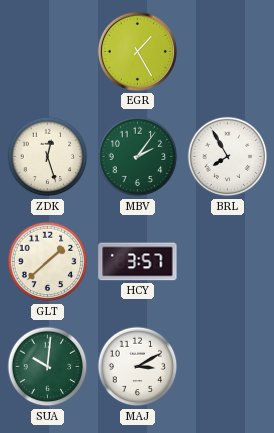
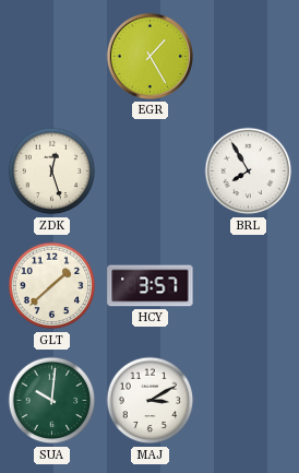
MBV: 2:06 -> none (138, 157)
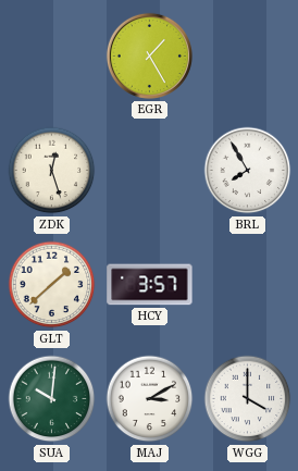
WGG: none -> 4:00 (248, 399)
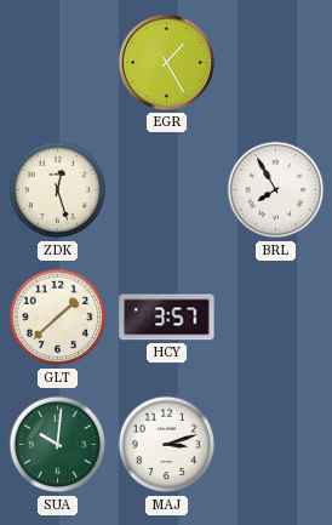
MAJ: 3:10 -> 3:12 (167, 445)
WGG: 4:00 -> none (248, 399)
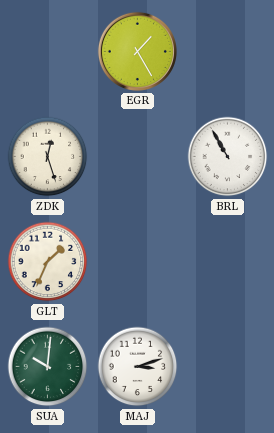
BRL: 7:55 -> 10:55 (228, 157)
GLT: 1:38 -> 1:34 (48, 262)
HCY: 3:57 -> none (167, 318)
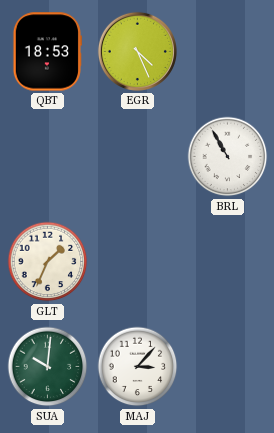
QBT: none -> 18:53 (47, 52)
EGR: 1:25 -> 4:26 (137, 51)
ZDK: 12:27 -> none (48, 157)
MAJ: 3:12 -> 3:07 (138, 367)
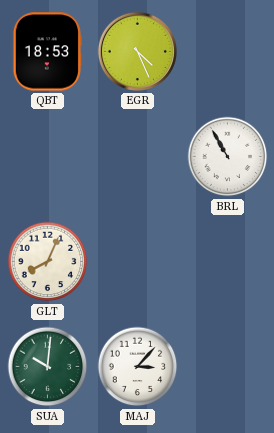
GLT: 1:34 -> 8:04 (48, 262)
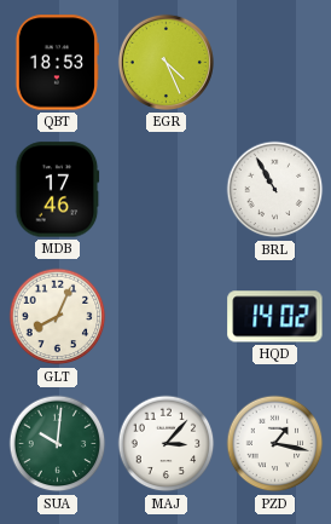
MDB: none -> 17:46 (58, 190)
HQD: none -> 14:02 (275, 317)
PZD: none -> 1:17 (275, 444)
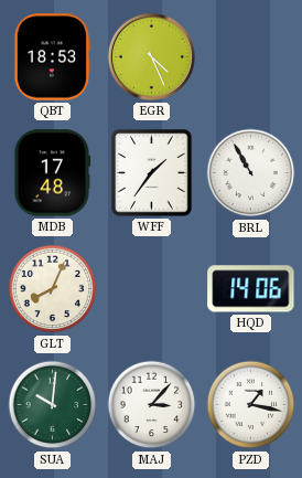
MDB: 17:46 -> 17:48 (53, 173)
WFF: none -> 1:36 (152, 173)
HQD: 14:02 -> 14:06 (251, 289)
